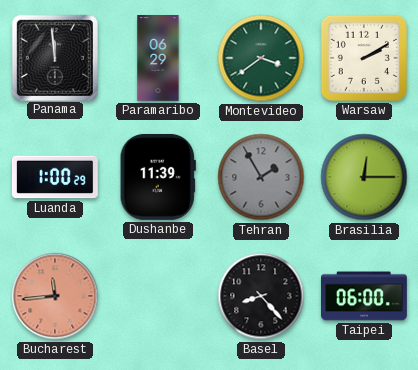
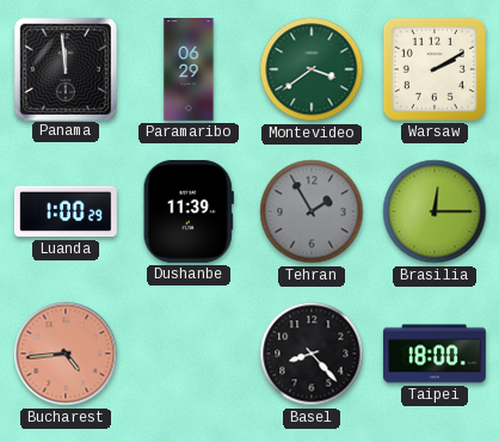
Bucharest: 11:44 -> 4:44 (66, 354)
Taipei: 06:00 -> 18:00 (436, 354)
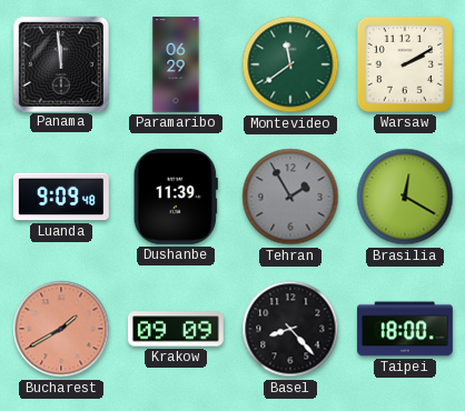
Montevideo: 3:39 -> 11:39 (290, 64)
Luanda: 1:00 -> 9:09 (61, 197)
Brasilia: 12:15 -> 12:20 (405, 197)
Bucharest: 4:44 -> 1:40 (61, 329)
Krakow: none -> 09:09 (176, 329)
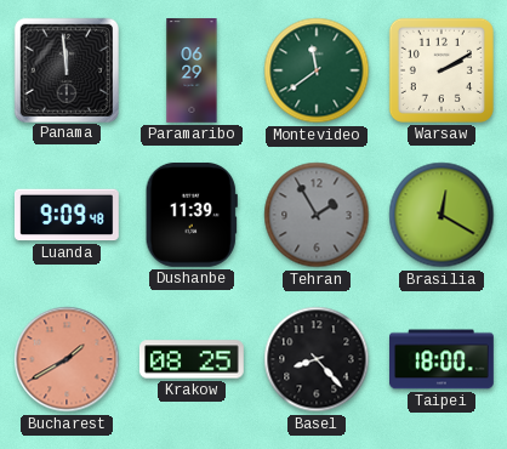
Krakow: 09:09 -> 08:25 (192, 359)
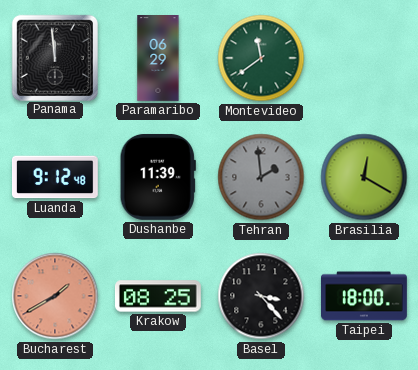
Warsaw: 2:10 -> none (442, 70)
Luanda: 9:09 -> 9:12 (55, 177)
Tehran: 1:55 -> 1:59 (261, 177)
Basel: 8:23 -> 3:23 (261, 296)
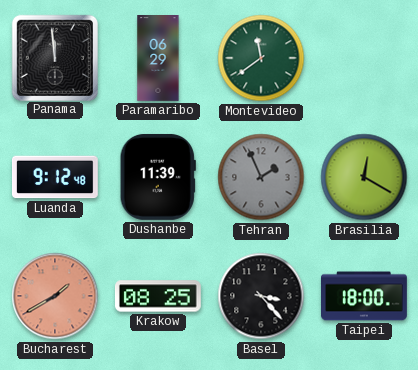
Tehran: 1:59 -> 1:56 (261, 177)
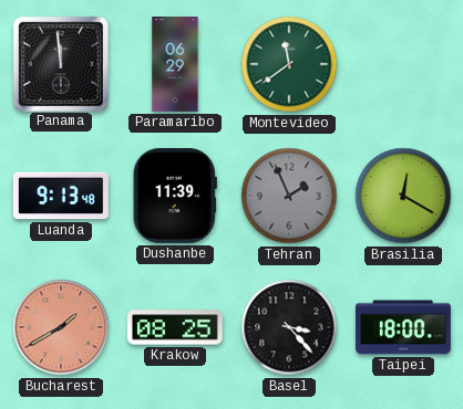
Luanda: 9:12 -> 9:13 (61, 196)
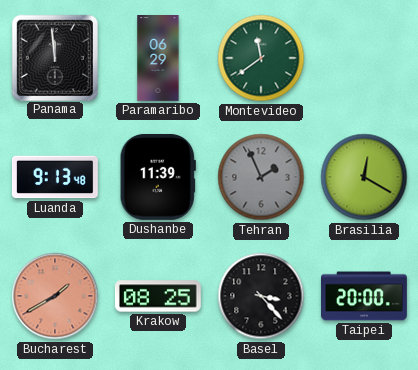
Taipei: 18:00 -> 20:00 (365, 296)
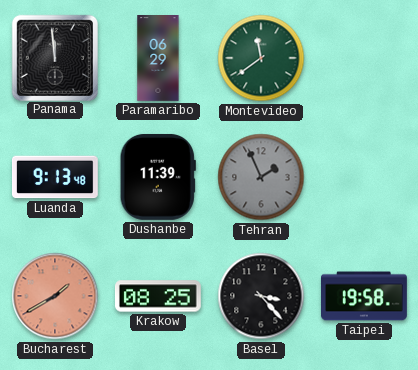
Brasilia: 12:20 -> none (364, 177)
Taipei: 20:00 -> 19:58 (365, 296)
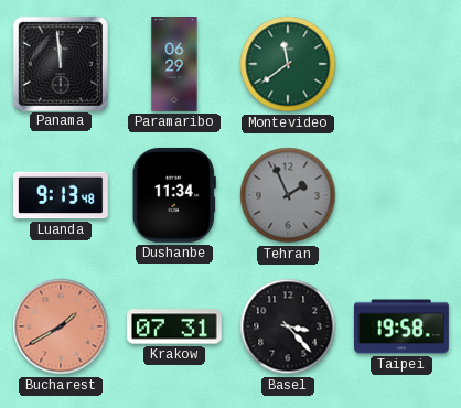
Dushanbe: 11:39 -> 11:34 (174, 195)
Krakow: 08:25 -> 07:31 (174, 326)
